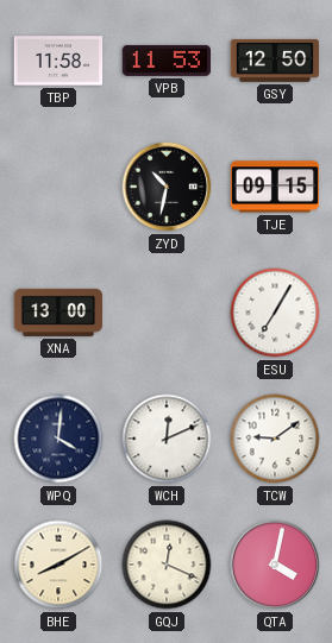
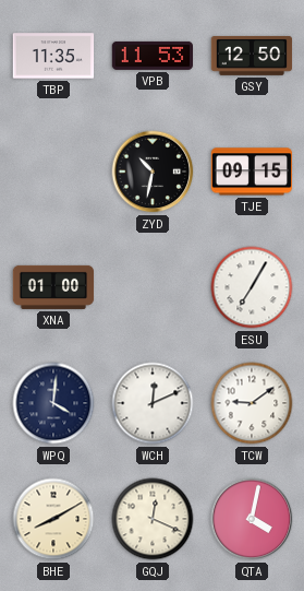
TBP: 11:58 -> 11:35 (53, 56)
XNA: 13:00 -> 01:00 (53, 287)
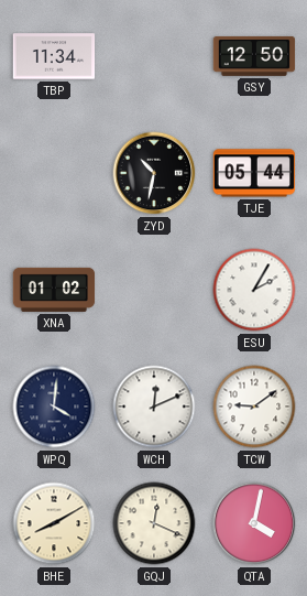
TBP: 11:35 -> 11:34 (54, 56)
VPB: 11:53 -> none (151, 56)
TJE: 09:15 -> 05:44 (253, 173)
XNA: 01:00 -> 01:02 (54, 290)
ESU: 7:05 -> 2:05 (254, 290)
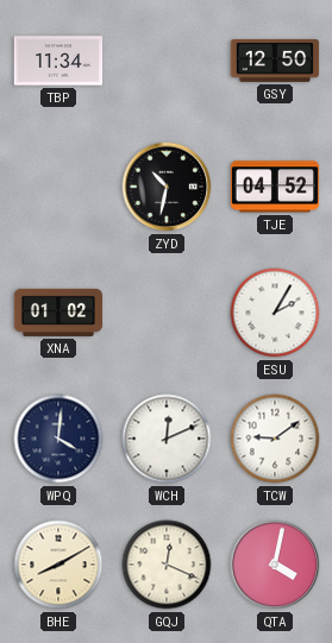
TJE: 05:44 -> 04:52 (274, 187)
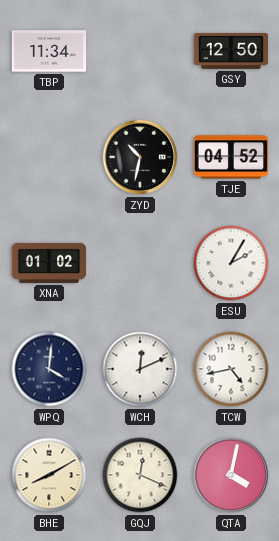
TCW: 9:09 -> 4:43 (231, 369)
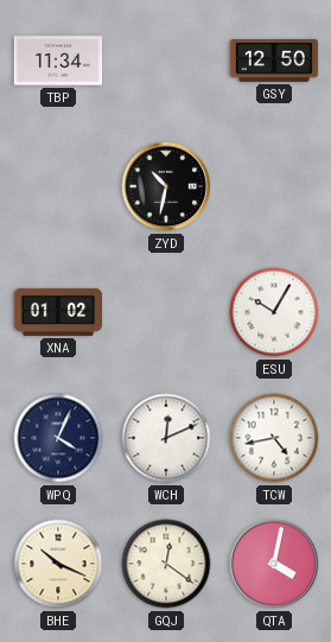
TJE: 04:52 -> none (230, 157)
ESU: 2:05 -> 10:05 (274, 312)
WPQ: 4:01 -> 4:04 (58, 438)
BHE: 8:10 -> 10:19 (58, 564)
GQJ: 12:19 -> 12:21 (166, 564)
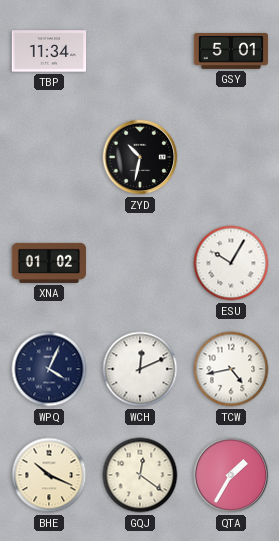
GSY: 12:50 -> 5:01 (231, 51)
QTA: 4:02 -> 1:35 (231, 475)
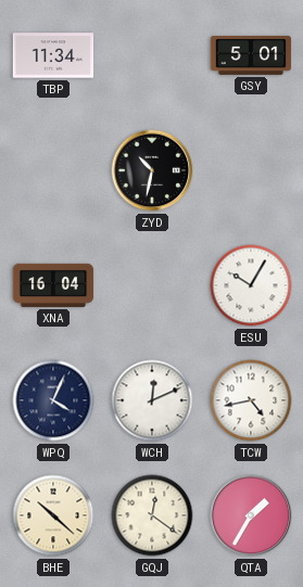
XNA: 01:02 -> 16:04 (53, 285)
BHE: 10:19 -> 10:22 (53, 515)
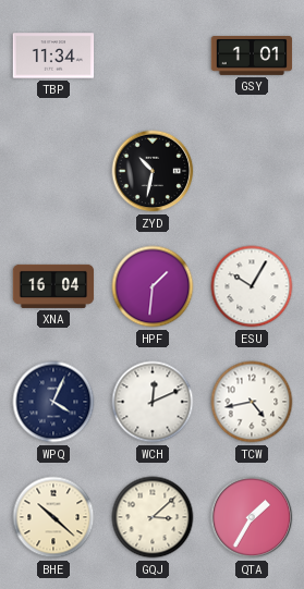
GSY: 5:01 -> 1:01 (252, 56)
HPF: none -> 1:31 (153, 286)
GQJ: 12:21 -> 3:08 (153, 517)
